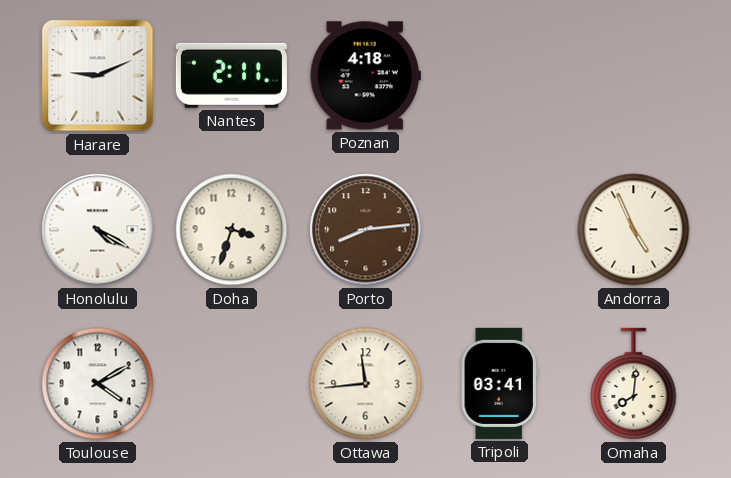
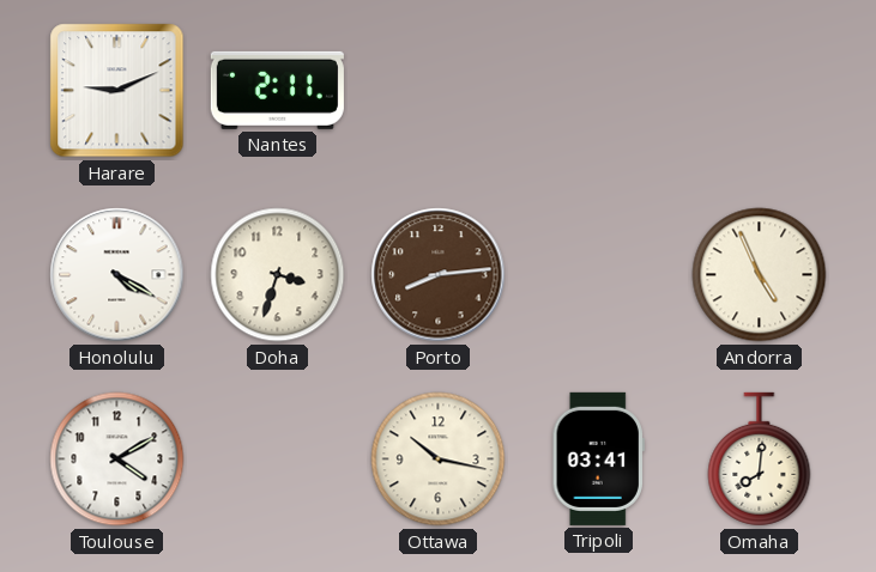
Poznan: 4:18 -> none (365, 76)
Ottawa: 11:44 -> 10:17 (439, 460)
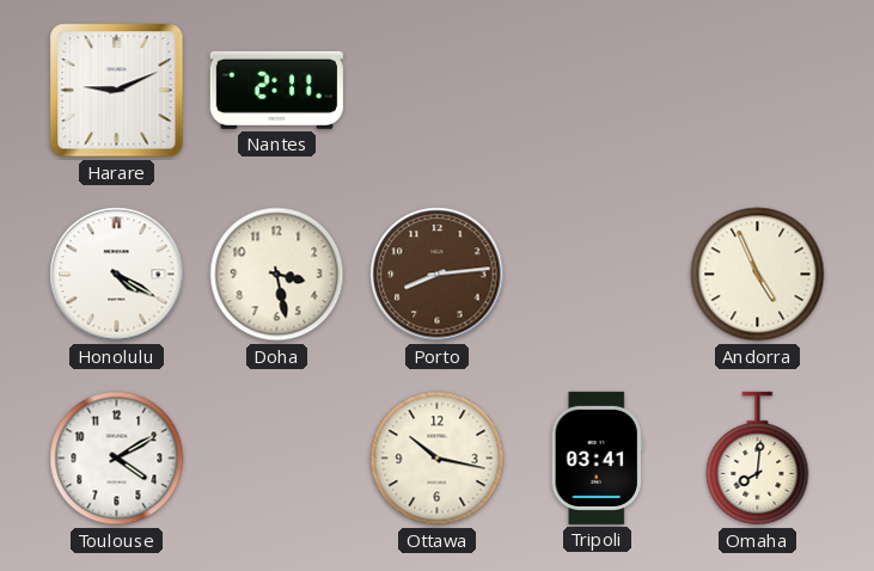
Doha: 3:33 -> 3:28 (277, 275)
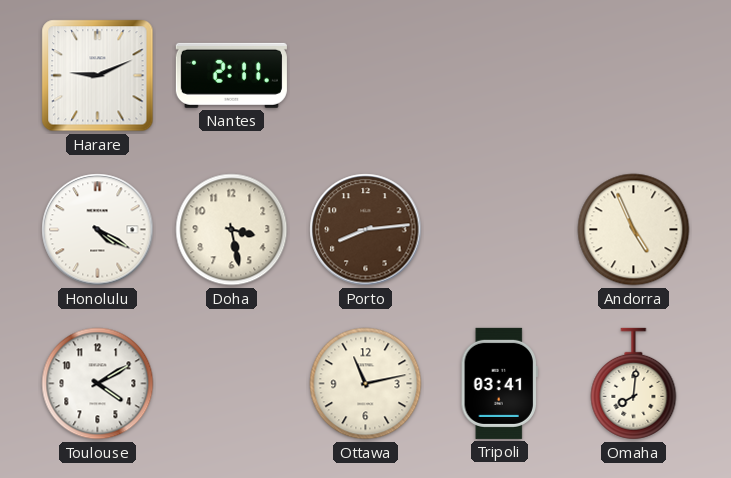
Ottawa: 10:17 -> 11:13 (366, 384)
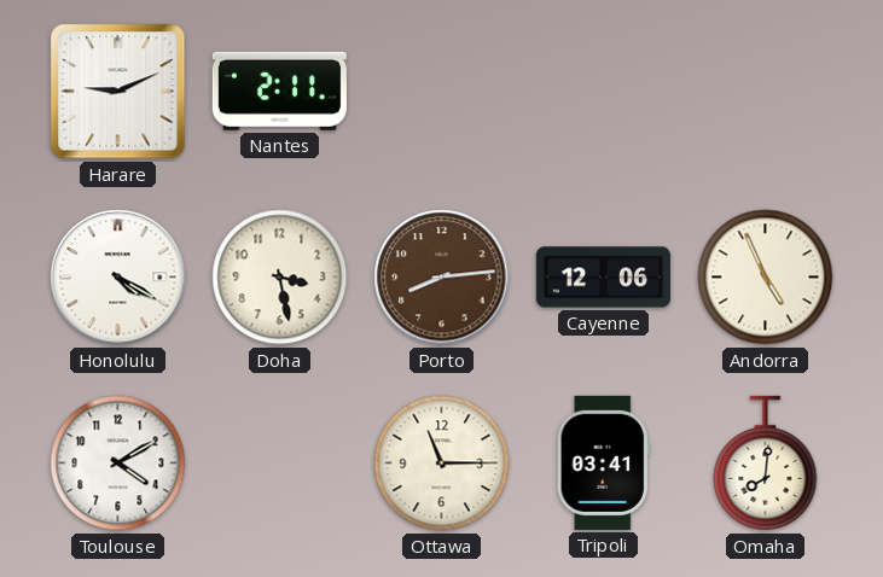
Cayenne: none -> 12:06 (603, 278)
Ottawa: 11:13 -> 11:15 (442, 464)
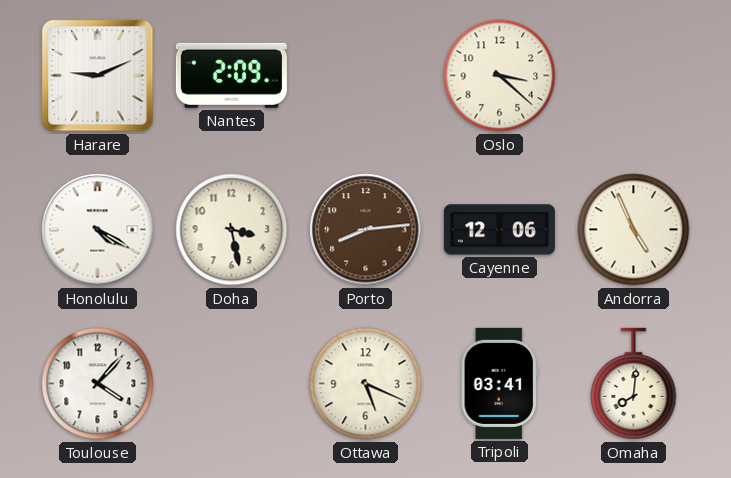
Nantes: 2:11 -> 2:09 (231, 75)
Oslo: none -> 3:22 (500, 76)
Toulouse: 4:10 -> 4:07 (98, 384)
Ottawa: 11:15 -> 5:19 (366, 384)
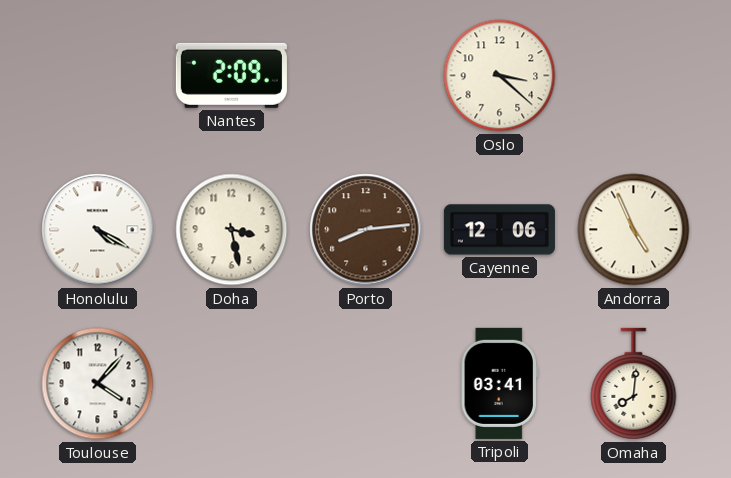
Harare: 9:11 -> none (98, 76)
Ottawa: 5:19 -> none (366, 384)
